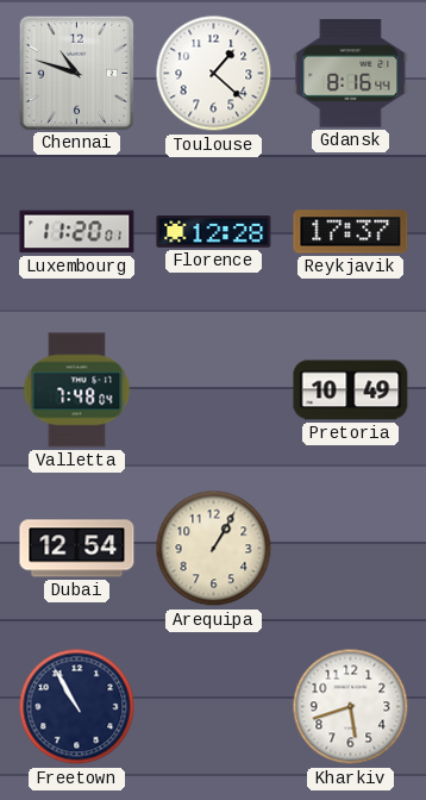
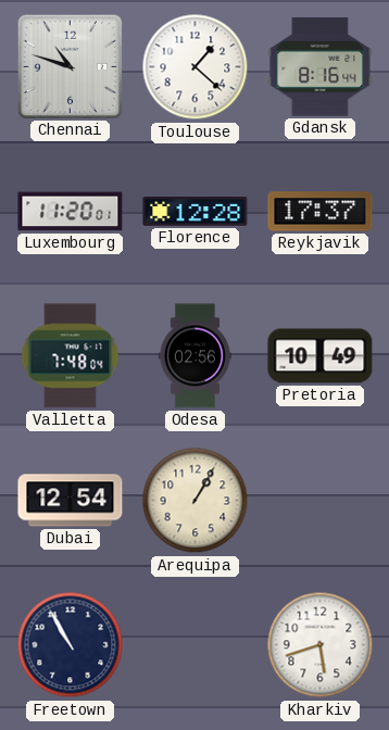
Odesa: none -> 02:56 (195, 356)
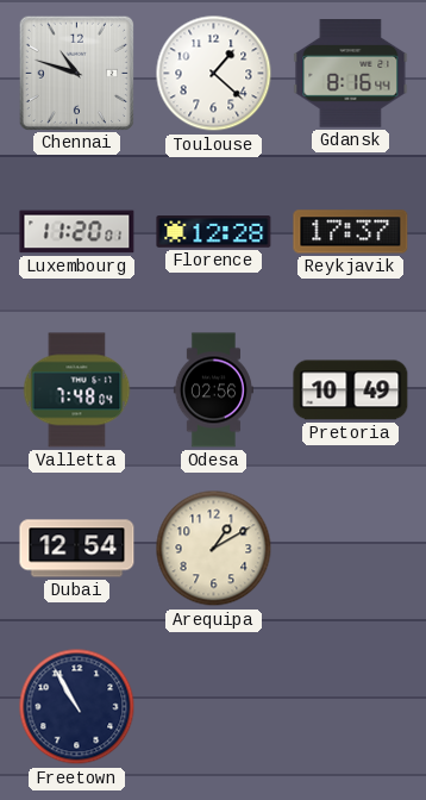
Arequipa: 1:05 -> 1:10 (214, 549)
Kharkiv: 5:42 -> none (321, 645)
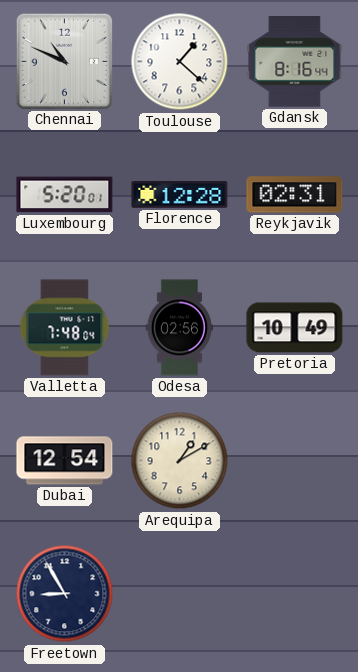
Chennai: 10:48 -> 10:49 (64, 61)
Luxembourg: 11:20 -> 5:20 (65, 195)
Reykjavik: 17:37 -> 02:31 (295, 195)
Freetown: 10:55 -> 8:55 (65, 594)
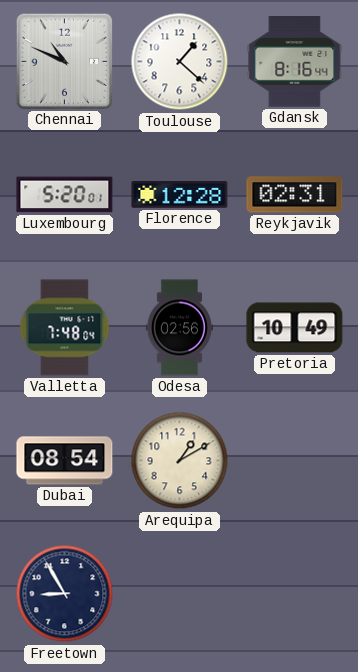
Dubai: 12:54 -> 08:54 (65, 461)
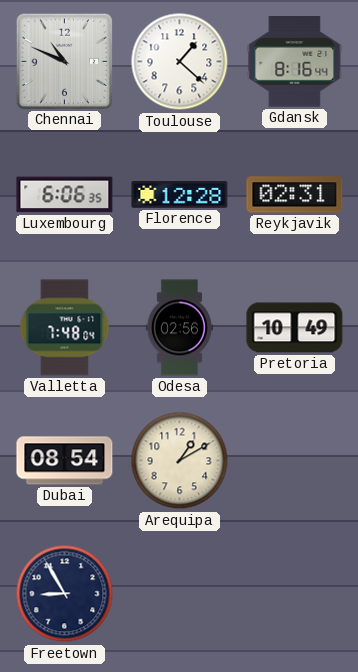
Luxembourg: 5:20 -> 6:06 (65, 195)
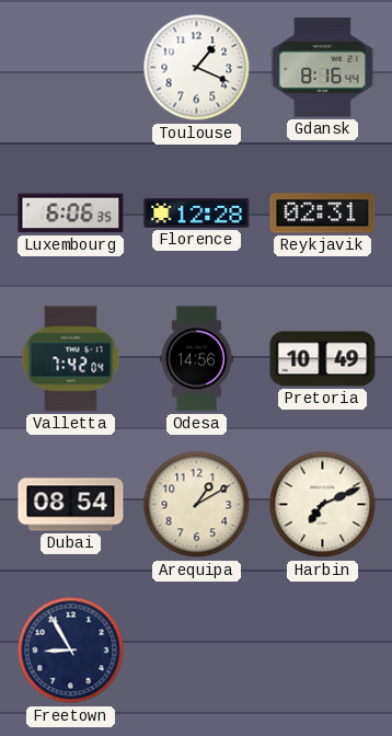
Chennai: 10:49 -> none (64, 61)
Toulouse: 1:22 -> 1:19 (197, 68)
Valletta: 7:48 -> 7:42 (71, 359)
Odesa: 02:56 -> 14:56 (196, 359)
Harbin: none -> 7:11 (323, 505)
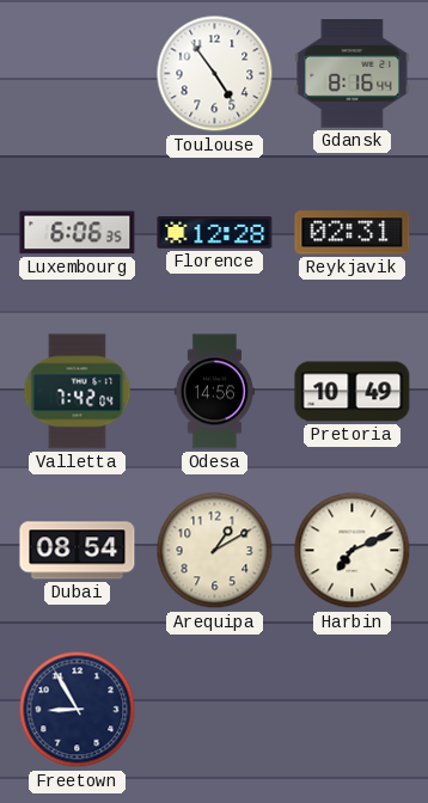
Toulouse: 1:19 -> 4:54 (215, 74)
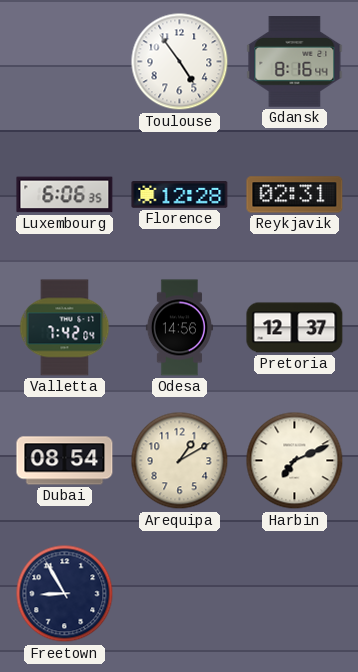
Pretoria: 10:49 -> 12:37 (295, 328)
